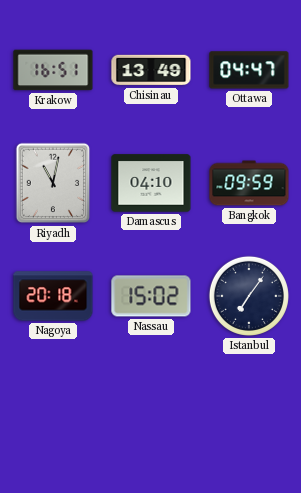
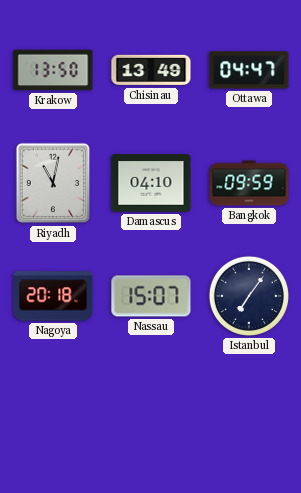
Krakow: 16:51 -> 13:50 (53, 70)
Nassau: 15:02 -> 15:07 (151, 296)
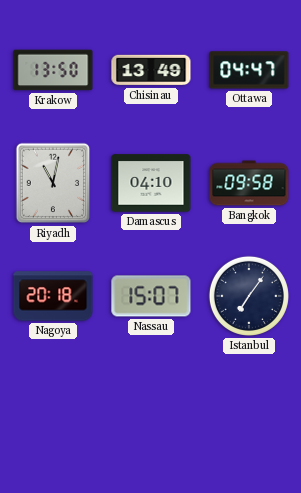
Bangkok: 09:59 -> 09:58 (249, 183)
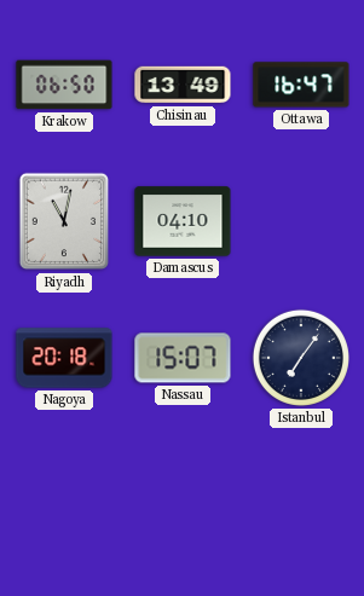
Krakow: 13:50 -> 06:50 (64, 85)
Ottawa: 04:47 -> 16:47 (301, 85)
Bangkok: 09:58 -> none (249, 183)
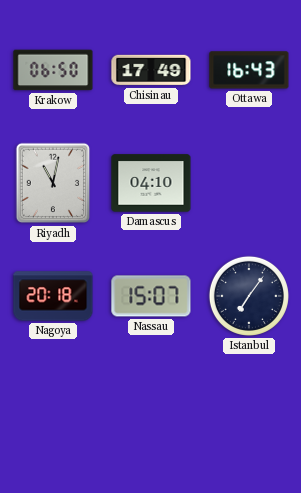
Chisinau: 13:49 -> 17:49 (151, 70)
Ottawa: 16:47 -> 16:43 (249, 70)
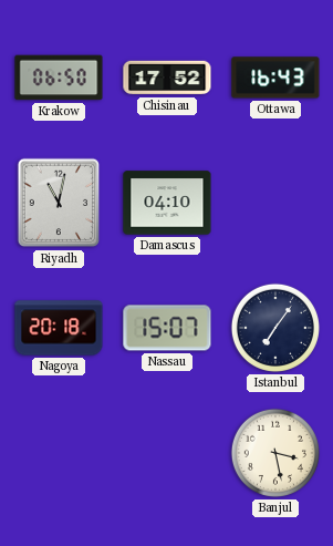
Chisinau: 17:49 -> 17:52 (167, 78)
Banjul: none -> 3:28 (275, 453)
